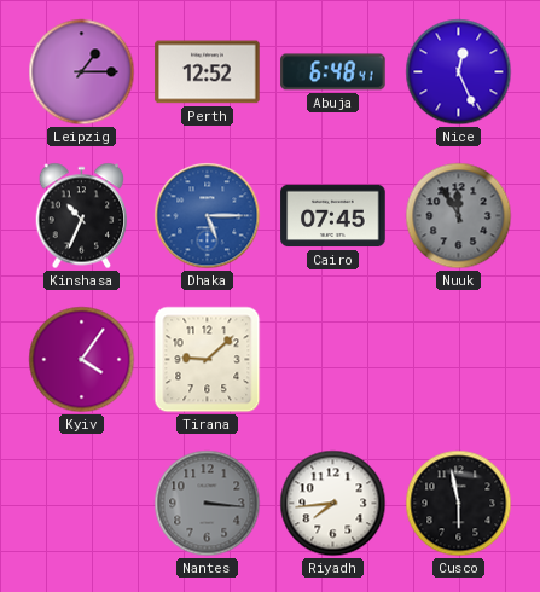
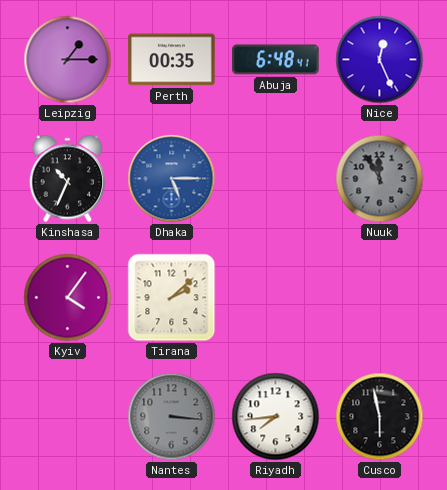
Perth: 12:52 -> 00:35 (172, 60)
Cairo: 07:45 -> none (333, 216)
Tirana: 9:08 -> 2:08 (172, 298)
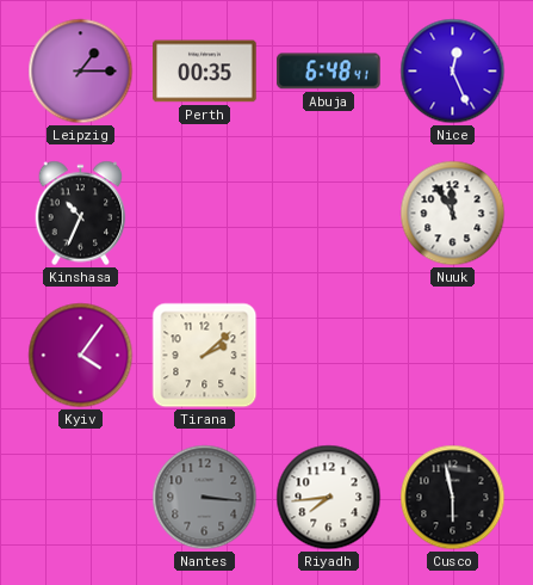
Dhaka: 5:15 -> none (172, 179)
Nuuk dial: grey -> white (453, 214)
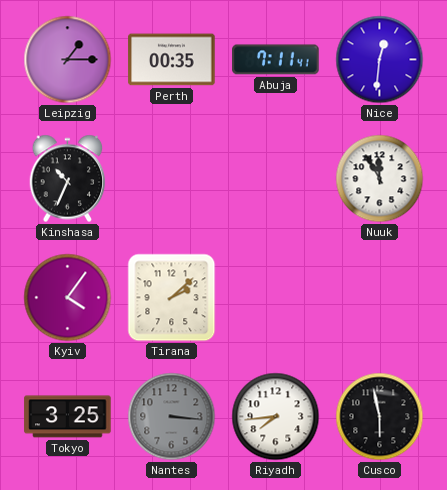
Abuja: 6:48 -> 7:11 (276, 60)
Nice: 12:26 -> 12:31 (380, 60)
Tokyo: none -> 3:25 (68, 417)
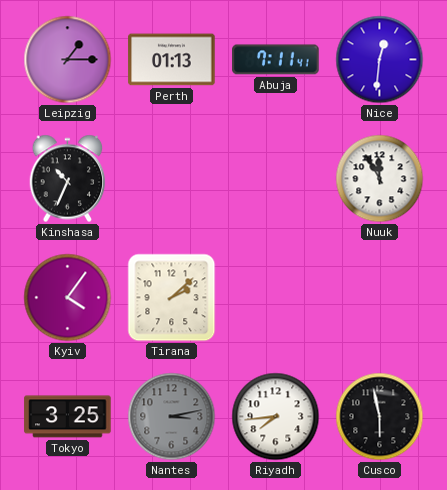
Perth: 00:35 -> 01:13 (172, 60)
Nantes: 3:16 -> 3:13 (172, 417)
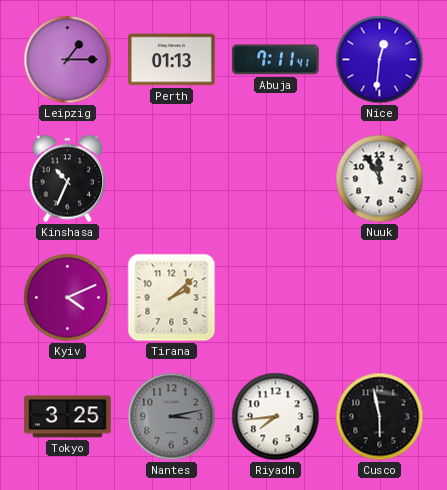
Kyiv: 4:06 -> 4:11 (68, 298)
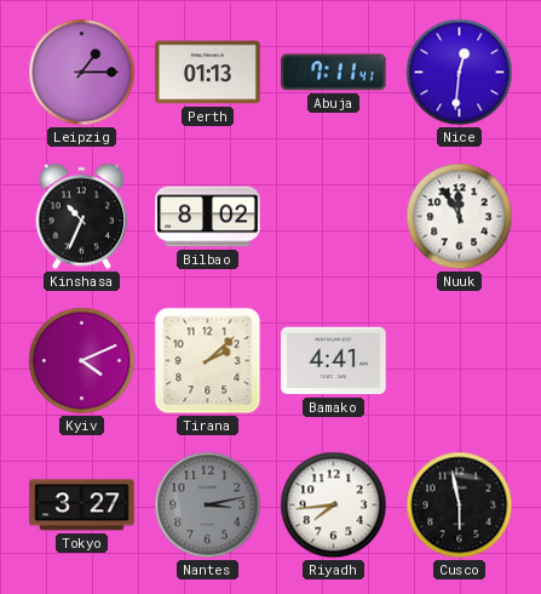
Bilbao: none -> 8:02 (208, 217)
Bamako: none -> 4:41 (334, 361)
Tokyo: 3:25 -> 3:27 (82, 506)
